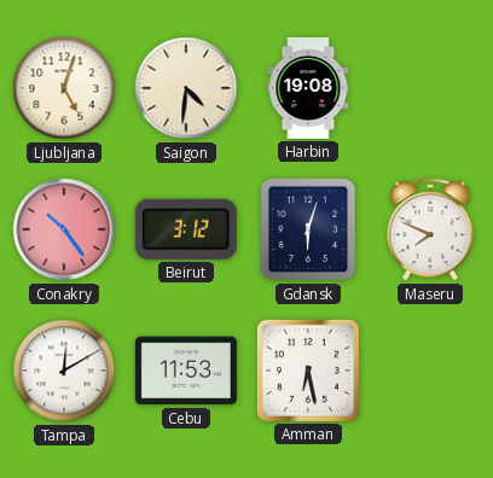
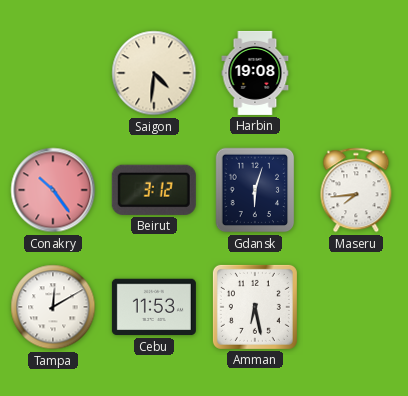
Ljubljana: 5:03 -> none (64, 88)
Maseru: 7:49 -> 7:44 (356, 190)
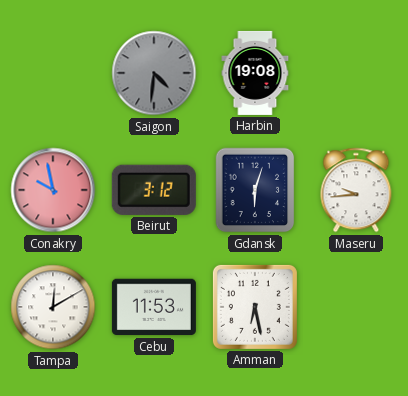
Saigon dial: cream -> grey (154, 73)
Conakry: 10:24 -> 9:58 (53, 190)
Maseru: 7:44 -> 9:44 (356, 190)
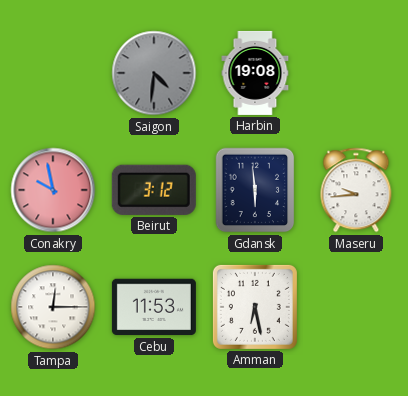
Gdansk: 6:03 -> 5:59 (255, 190)
Tampa: 12:10 -> 12:15 (53, 307)
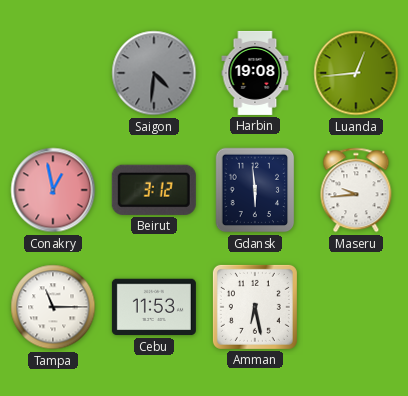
Luanda: none -> 12:44 (356, 73)
Conakry: 9:58 -> 12:58 (53, 190)
Tampa: 12:15 -> 11:15 (53, 307)
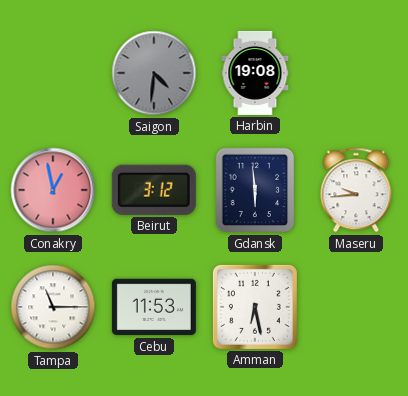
Luanda: 12:44 -> none (356, 73)
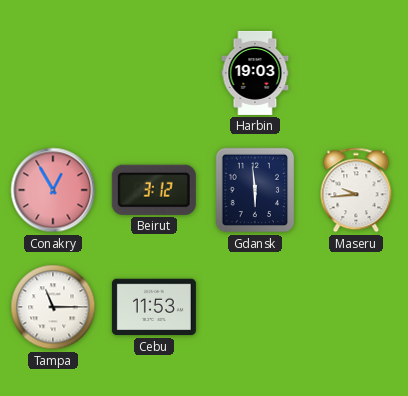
Saigon: 4:31 -> none (154, 73)
Harbin: 19:08 -> 19:03 (255, 73)
Conakry: 12:58 -> 12:55 (53, 190)
Amman: 6:28 -> none (255, 307)
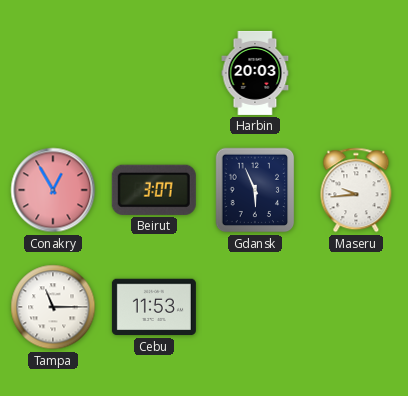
Harbin: 19:03 -> 20:03 (255, 73)
Beirut: 3:12 -> 3:07 (154, 190)
Gdansk: 5:59 -> 5:56 (255, 190)
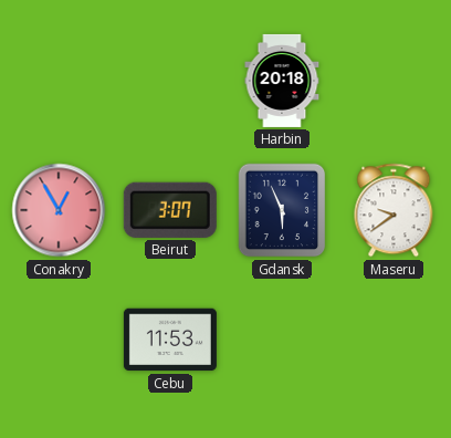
Harbin: 20:03 -> 20:18 (282, 81)
Maseru: 9:44 -> 9:39 (394, 210)
Tampa: 11:15 -> none (53, 307)
